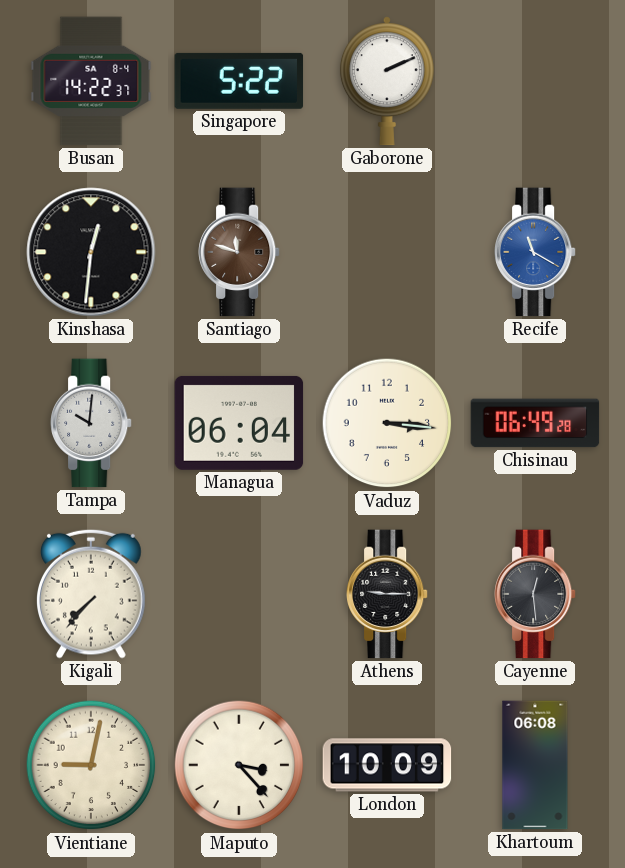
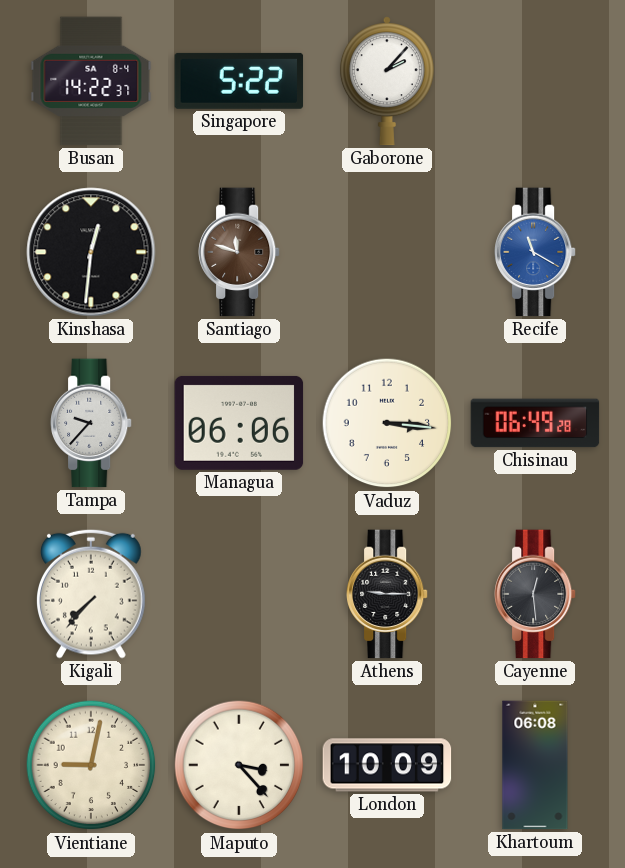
Gaborone: 2:11 -> 2:07 (387, 81)
Tampa: 10:01 -> 9:37 (92, 423)
Managua: 06:04 -> 06:06 (239, 423)
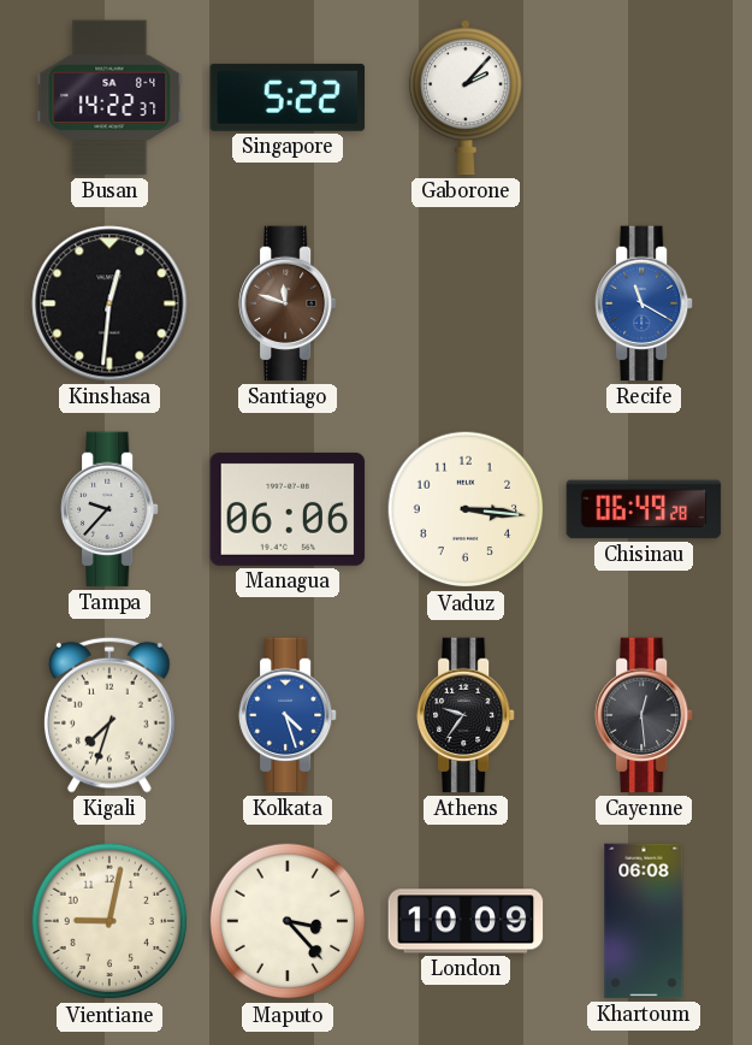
Kigali: 7:37 -> 7:33 (111, 715)
Kolkata: none -> 4:27 (289, 715)
Athens: 9:15 -> 9:36 (467, 715)
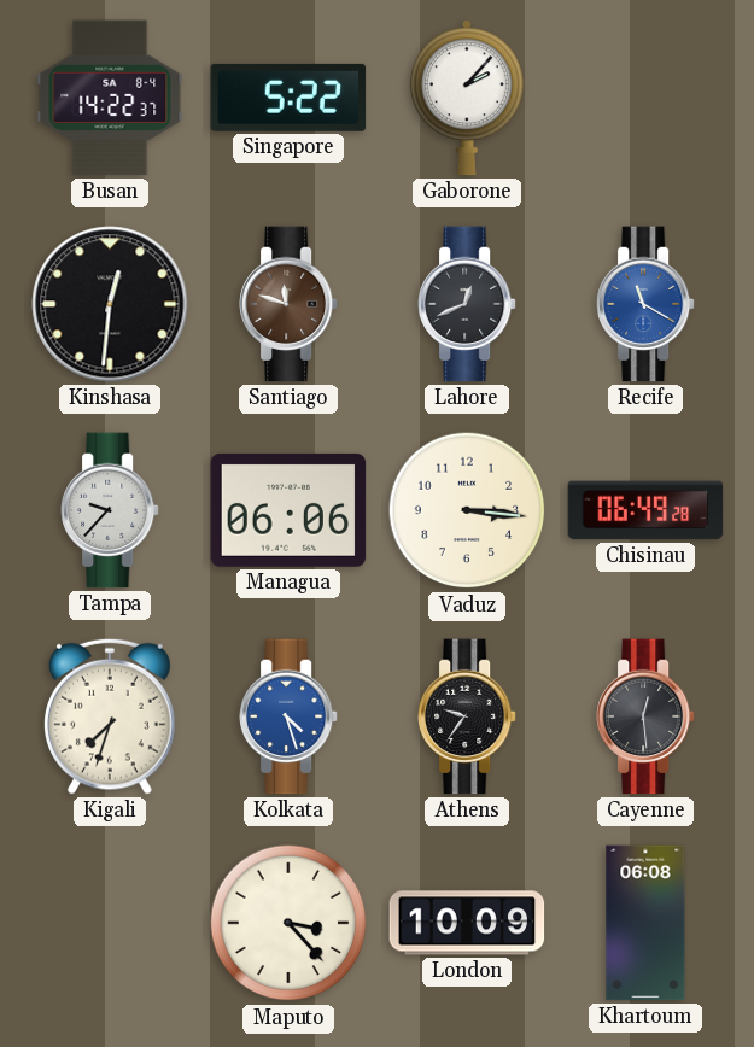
Lahore: none -> 12:41 (468, 304)
Vientiane: 9:02 -> none (109, 921)
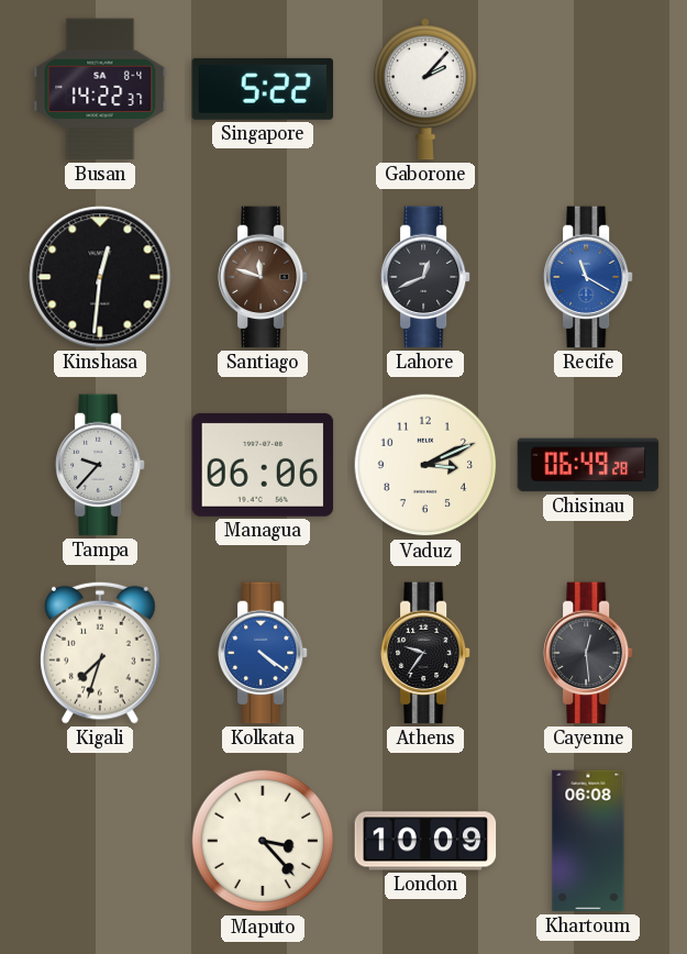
Vaduz: 3:16 -> 3:11 (425, 465)
Kolkata: 4:27 -> 4:21 (264, 653)
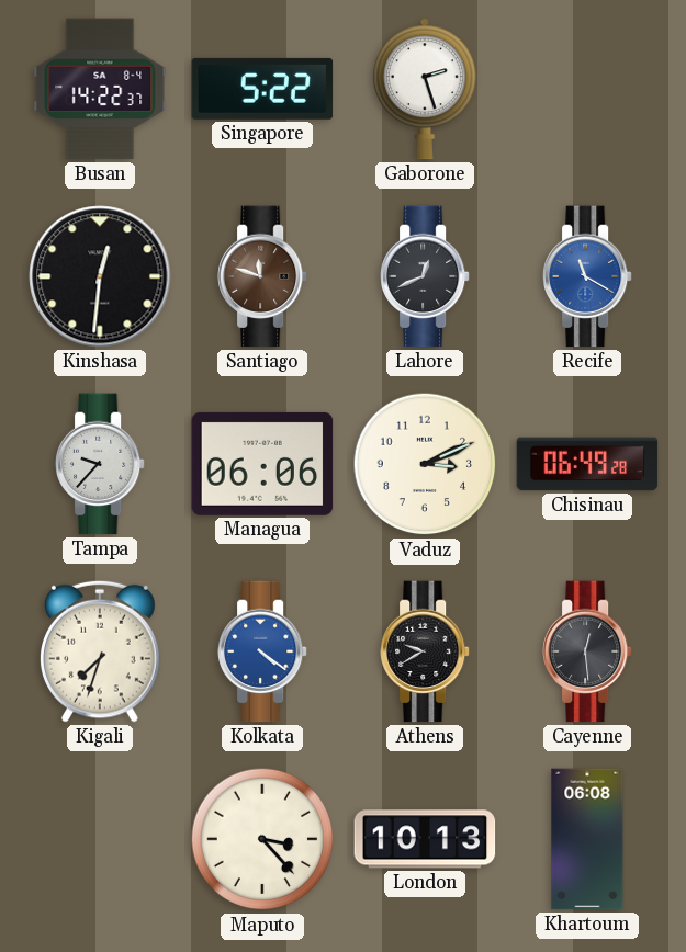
Gaborone: 2:07 -> 2:27 (425, 89)
Athens: 9:36 -> 9:40 (426, 651)
London: 10:09 -> 10:13 (425, 839)
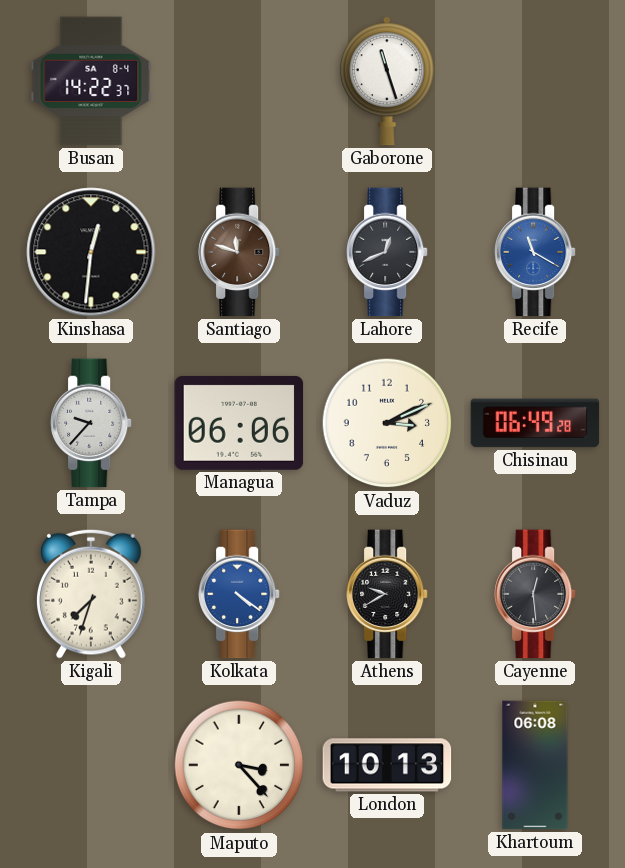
Singapore: 5:22 -> none (262, 89)
Gaborone: 2:27 -> 11:27 (387, 81)
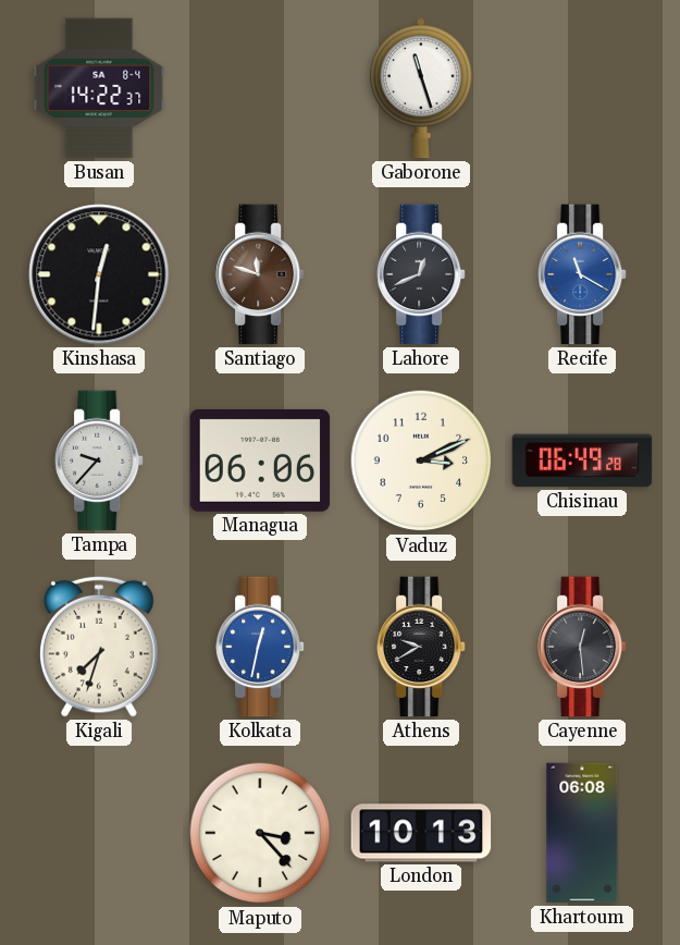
Kolkata: 4:21 -> 12:32 (261, 647)
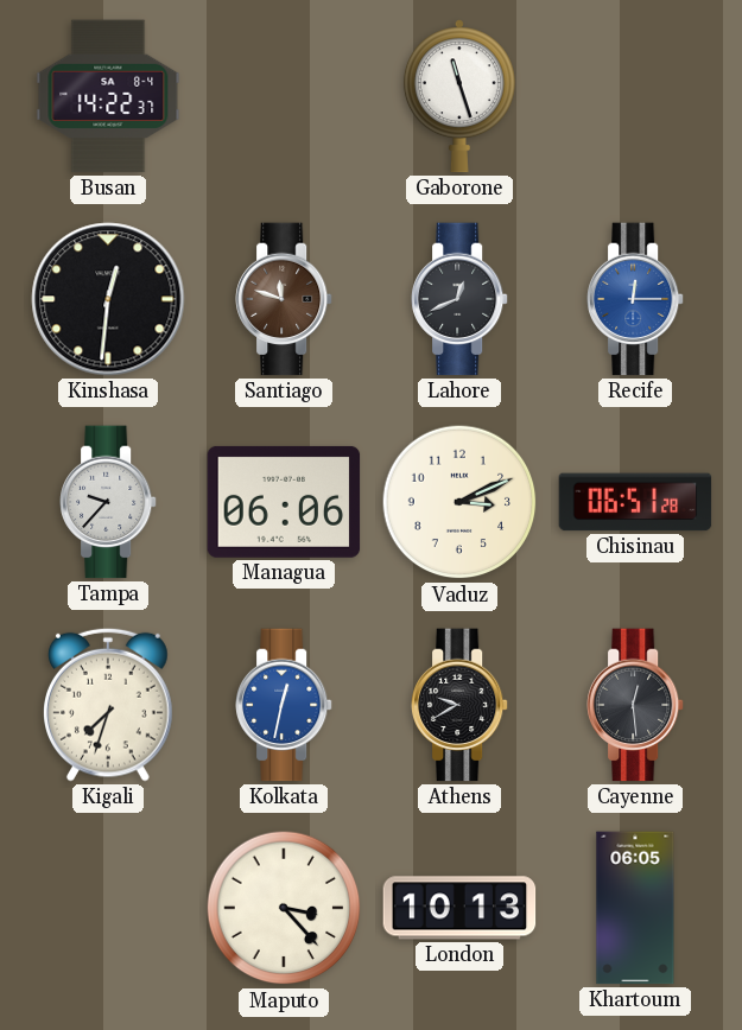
Recife: 11:20 -> 12:15 (636, 299)
Chisinau: 06:49 -> 06:51 (635, 502)
Khartoum: 06:08 -> 06:05 (635, 908)
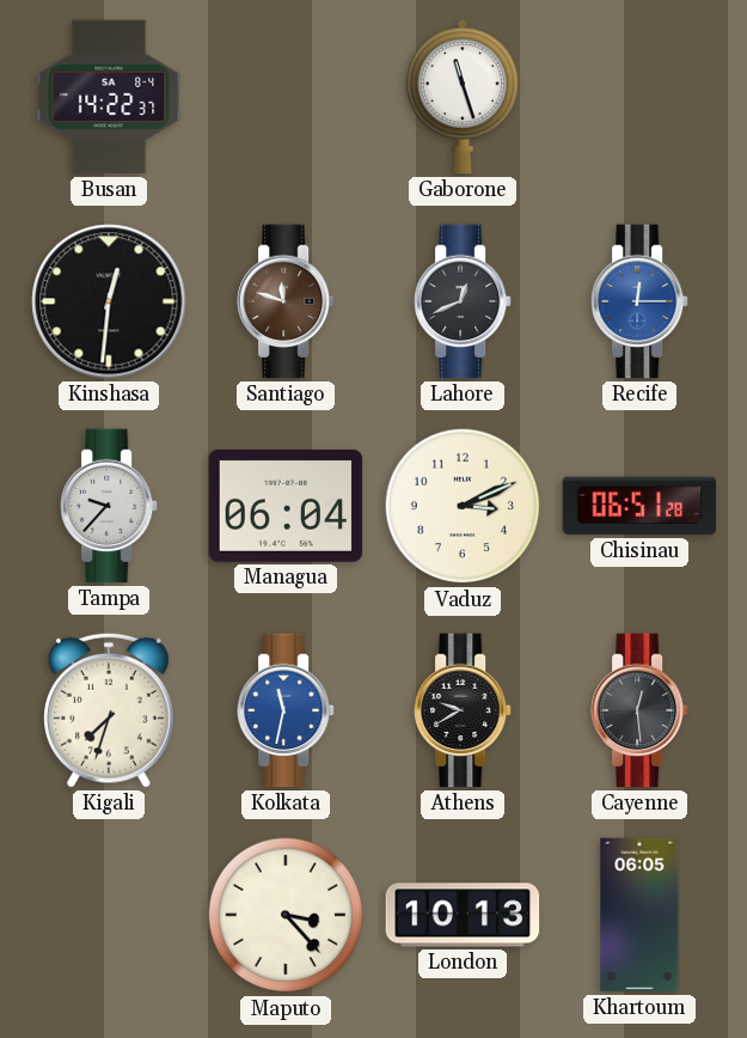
Managua: 06:06 -> 06:04 (286, 506)
Kolkata: 12:32 -> 11:32 (287, 710)
